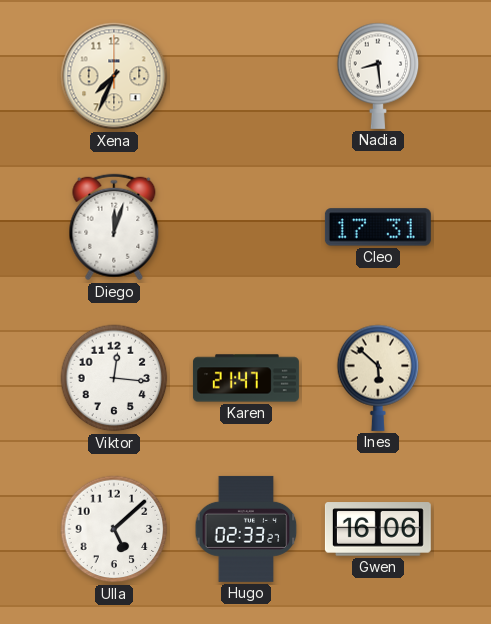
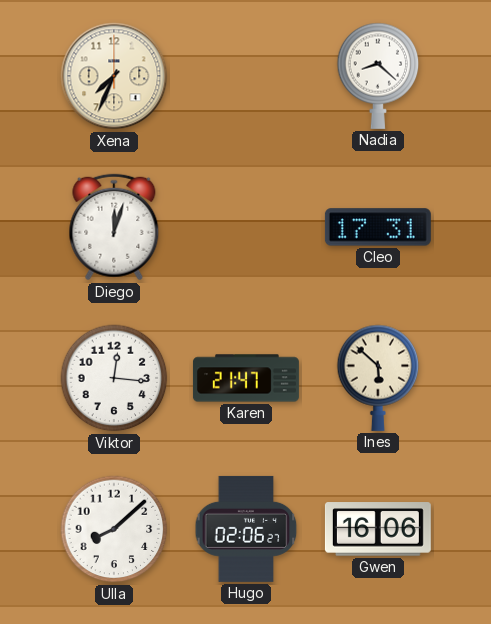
Nadia: 8:29 -> 8:22 (378, 76)
Ulla: 5:08 -> 8:08 (114, 529)
Hugo: 02:33 -> 02:06 (246, 529)
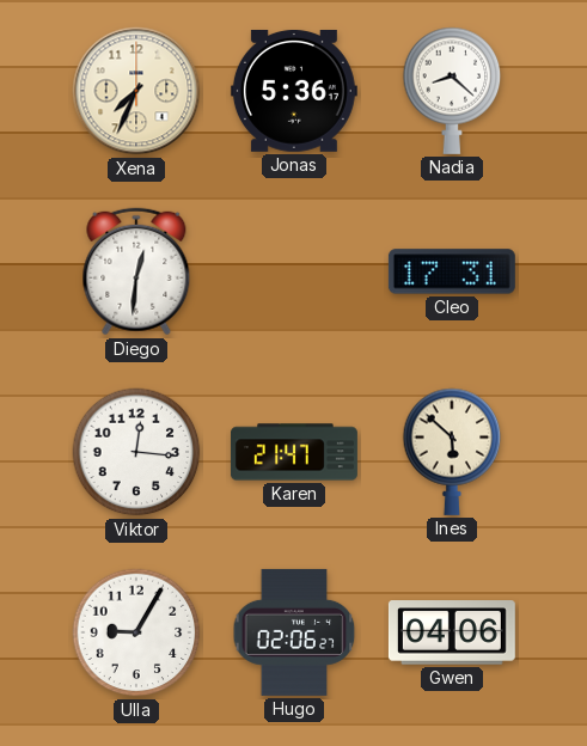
Jonas: none -> 5:36 (294, 91)
Diego: 12:03 -> 12:31 (136, 271)
Ulla: 8:08 -> 9:05 (136, 632)
Gwen: 16:06 -> 04:06 (452, 632)
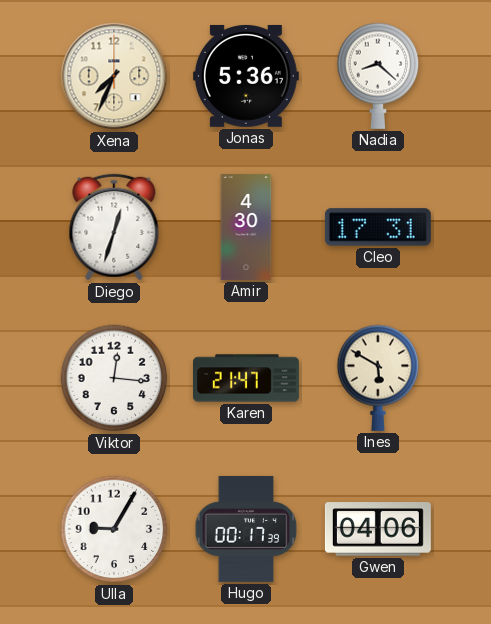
Diego: 12:31 -> 12:33 (114, 227)
Amir: none -> 4:30 (246, 227)
Ines: 5:52 -> 5:50 (378, 378)
Hugo: 02:06 -> 00:17 (246, 529)
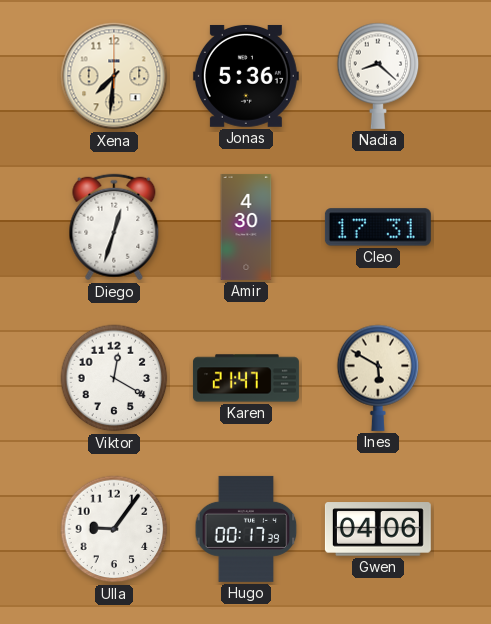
Xena: 7:34 -> 7:31 (114, 76)
Viktor: 12:16 -> 12:20 (114, 378)
Ulla: 9:05 -> 9:06 (114, 529)
